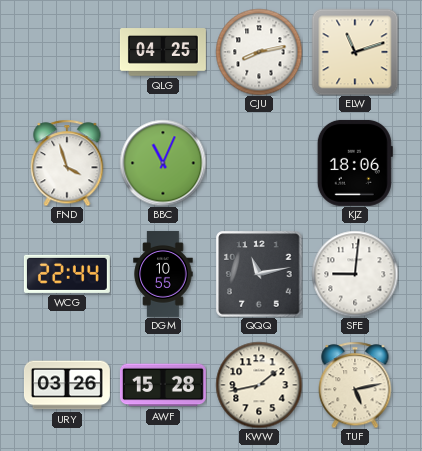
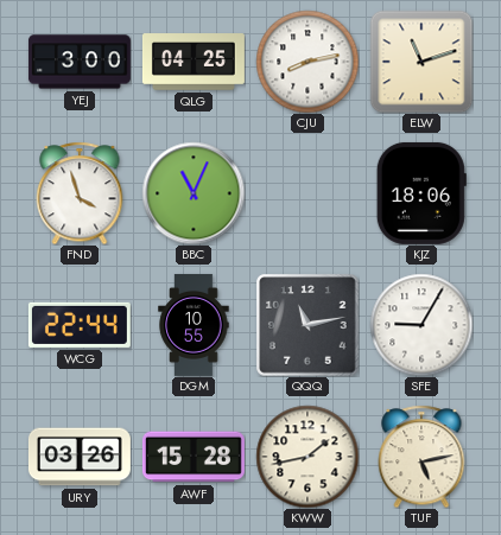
YEJ: none -> 3:00 (80, 62)
SFE: 9:01 -> 9:05 (421, 325)
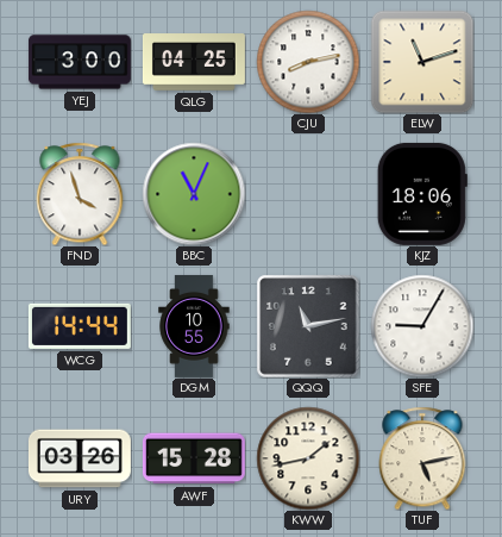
WCG: 22:44 -> 14:44 (80, 326)
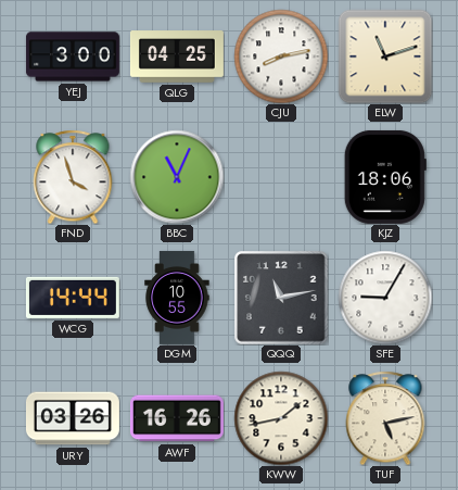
AWF: 15:28 -> 16:26 (177, 418)
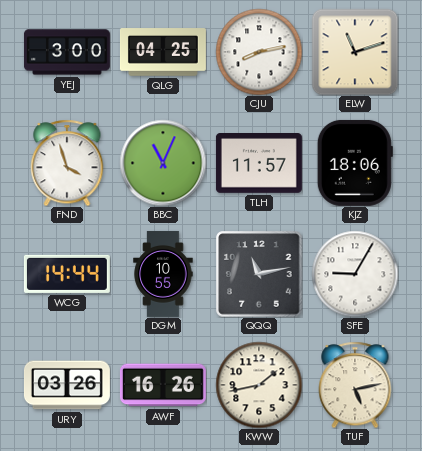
TLH: none -> 11:57 (259, 164)
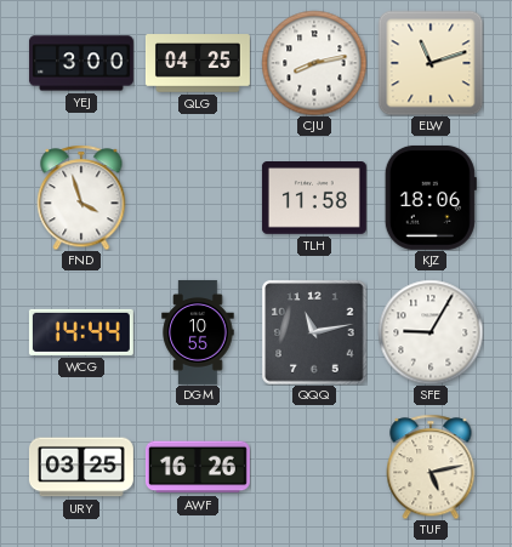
BBC: 11:04 -> none (163, 163)
TLH: 11:57 -> 11:58 (314, 199)
URY: 03:26 -> 03:25 (81, 467)
KWW: 1:43 -> none (259, 385)
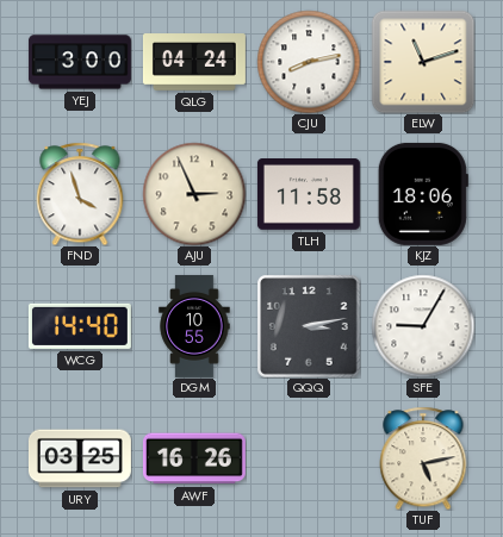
QLG: 04:25 -> 04:24 (194, 62)
AJU: none -> 2:56 (194, 194)
WCG: 14:44 -> 14:40 (80, 326)
QQQ: 11:13 -> 3:13 (309, 326)
